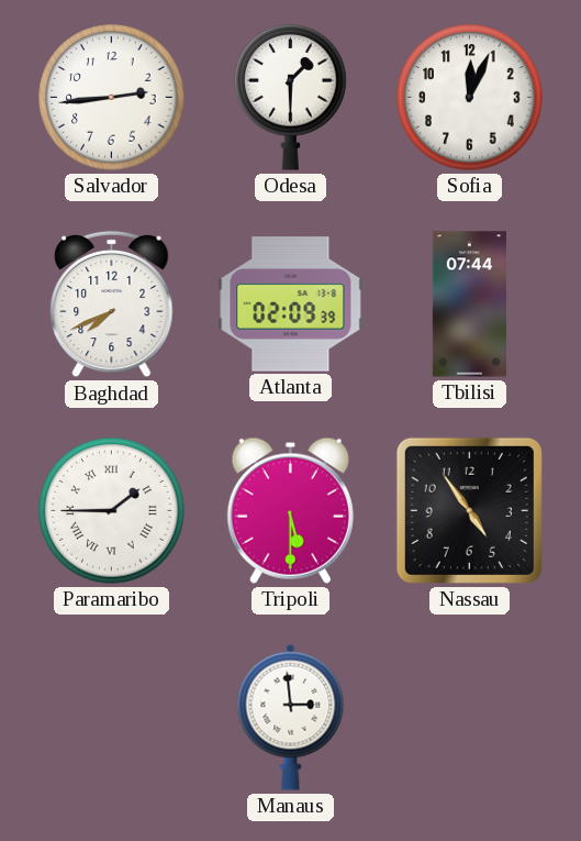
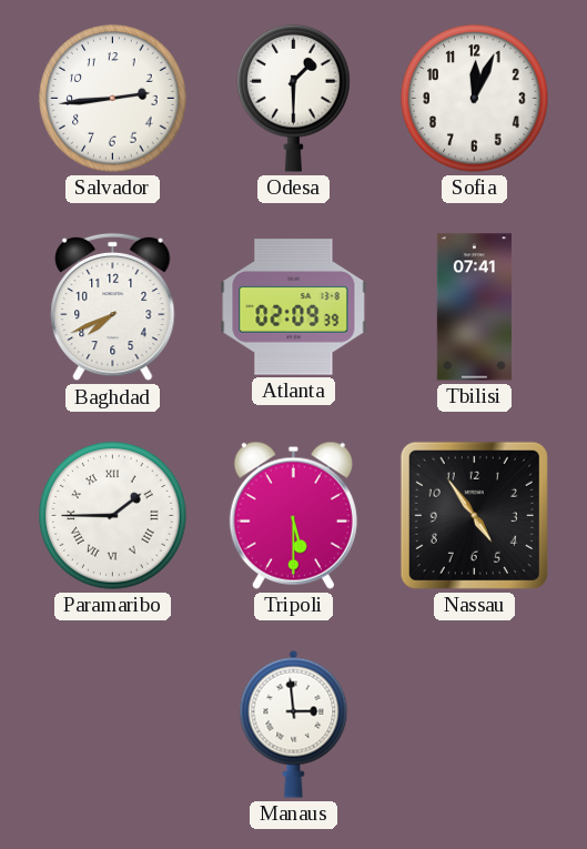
Tbilisi: 07:44 -> 07:41 (474, 307)
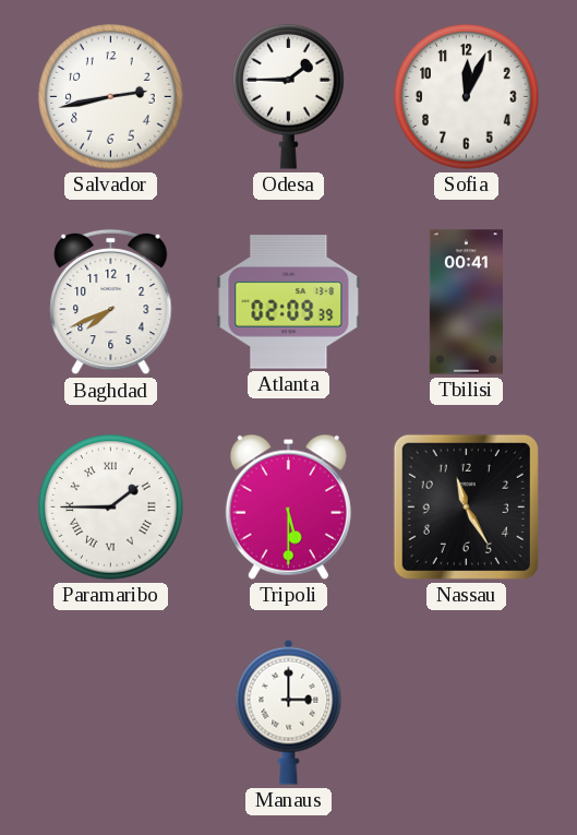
Salvador: 2:44 -> 2:43 (111, 97)
Odesa: 1:30 -> 1:45 (289, 96)
Tbilisi: 07:41 -> 00:41 (466, 302)
Nassau: 4:54 -> 11:25 (466, 506)
Manaus: 2:59 -> 3:00 (289, 712)
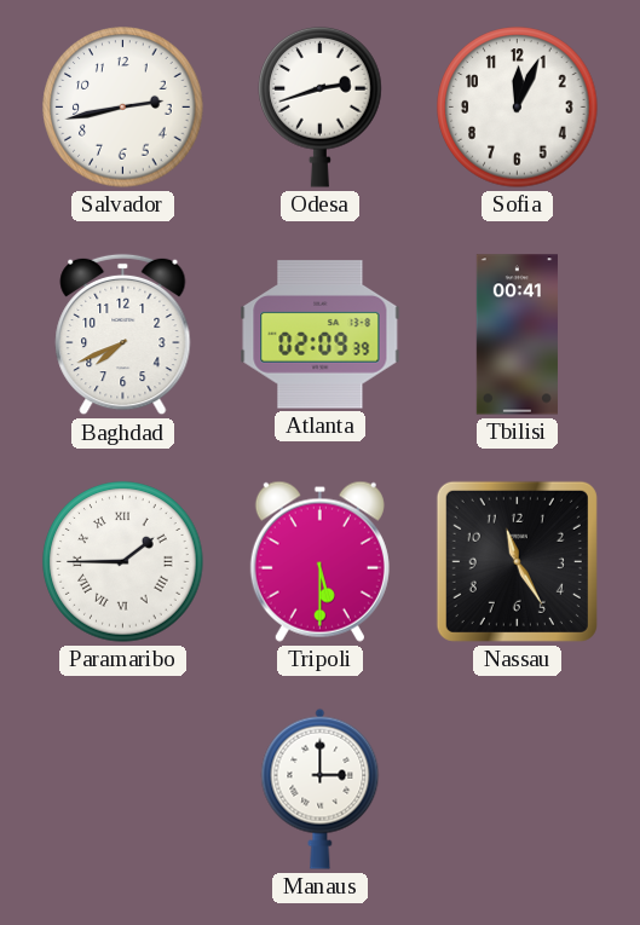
Odesa: 1:45 -> 2:42 (321, 106)
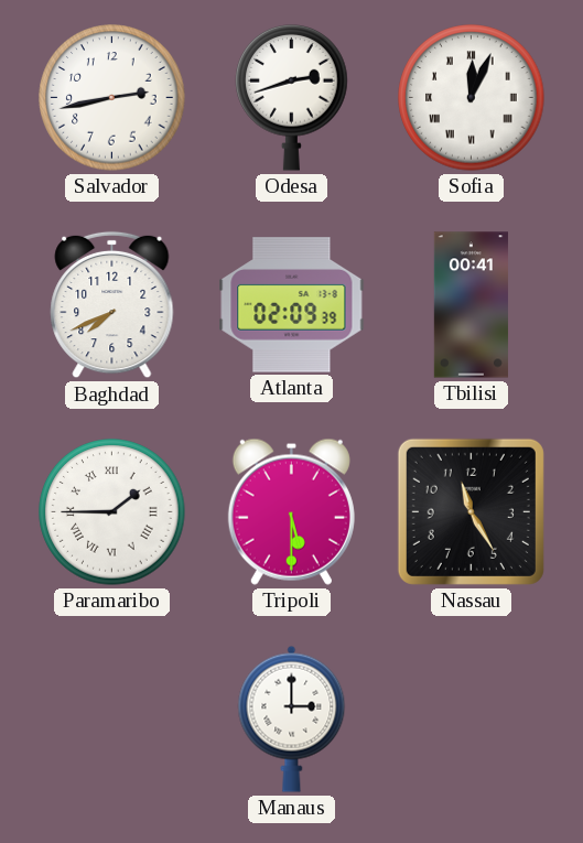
Sofia numerals: Arabic -> Roman (472, 98)
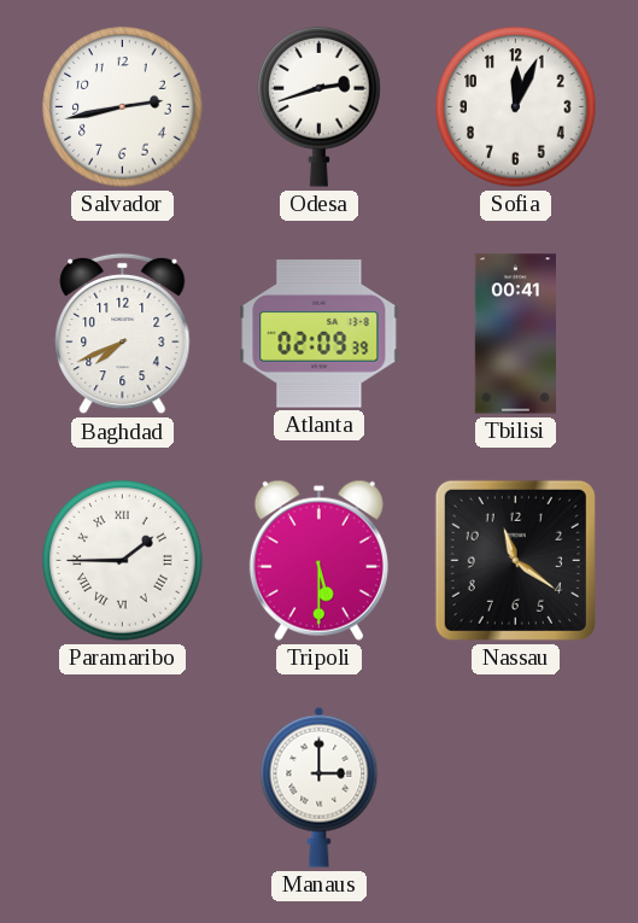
Sofia numerals: Roman -> Arabic (516, 107)
Nassau: 11:25 -> 11:21 (515, 560)
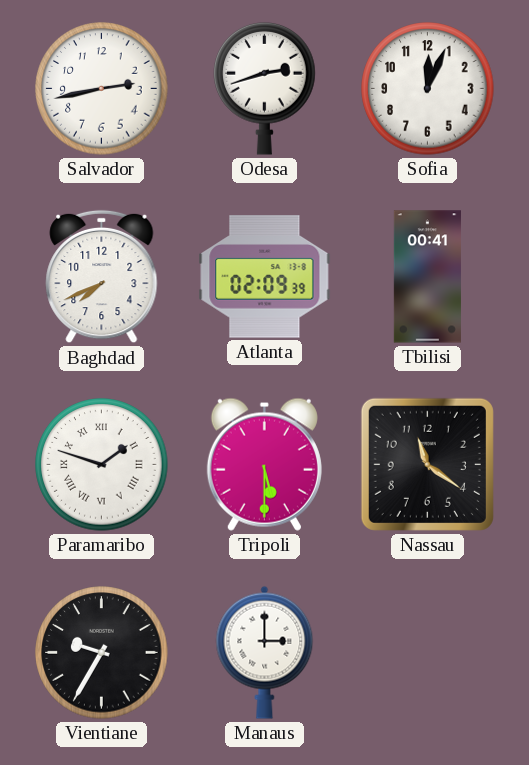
Paramaribo: 1:45 -> 1:48 (102, 465)
Vientiane: none -> 9:35 (102, 653)
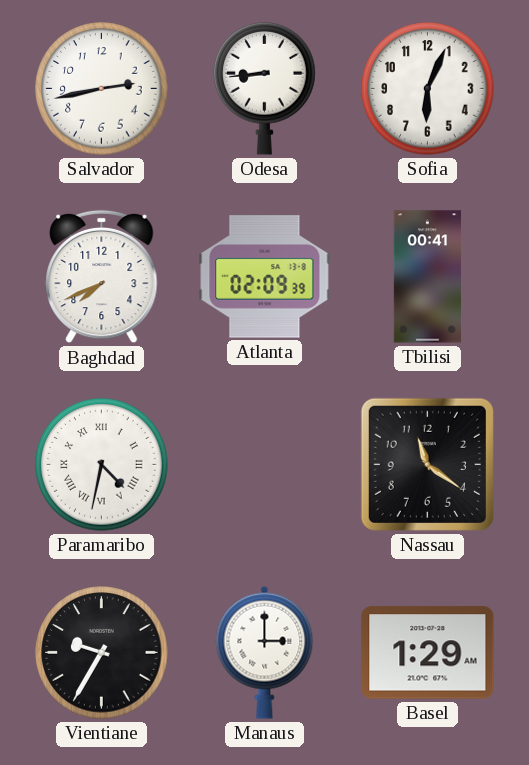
Odesa: 2:42 -> 8:44 (265, 88)
Sofia: 12:04 -> 6:04 (428, 89)
Paramaribo: 1:48 -> 4:32 (102, 465)
Tripoli: 5:30 -> none (264, 464)
Basel: none -> 1:29 (428, 653)
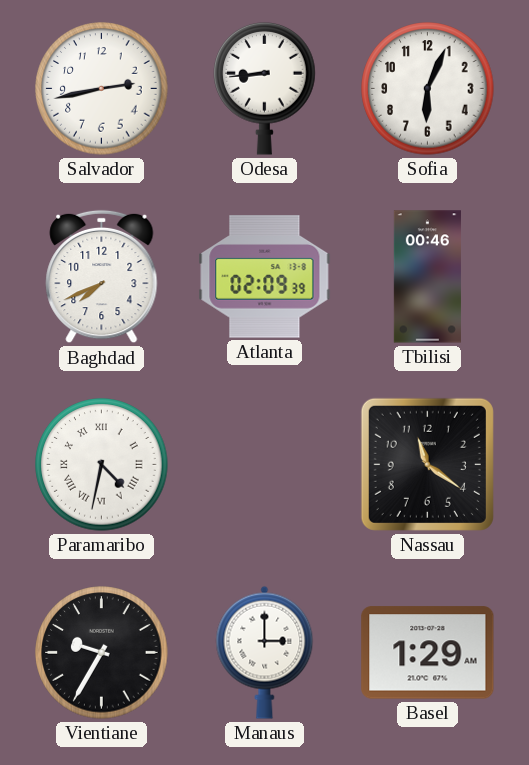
Tbilisi: 00:41 -> 00:46 (427, 277)
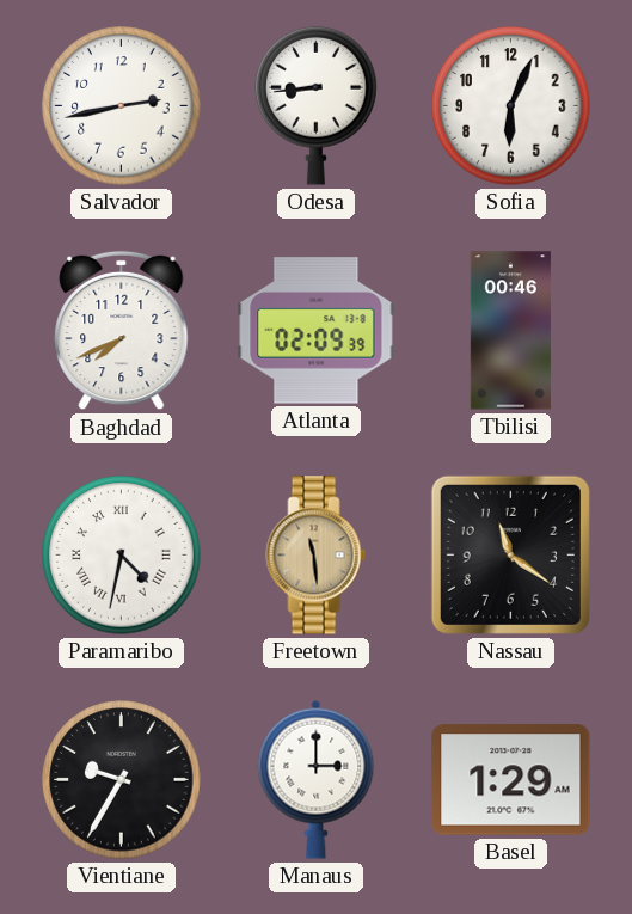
Freetown: none -> 11:29 (317, 556)
